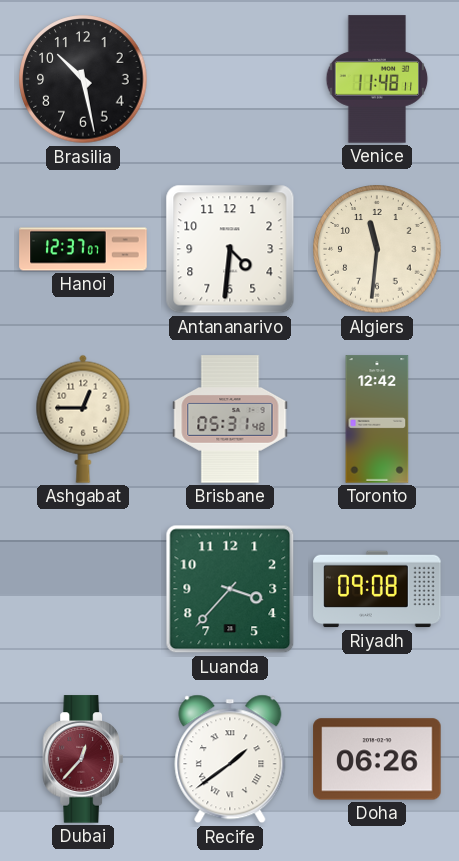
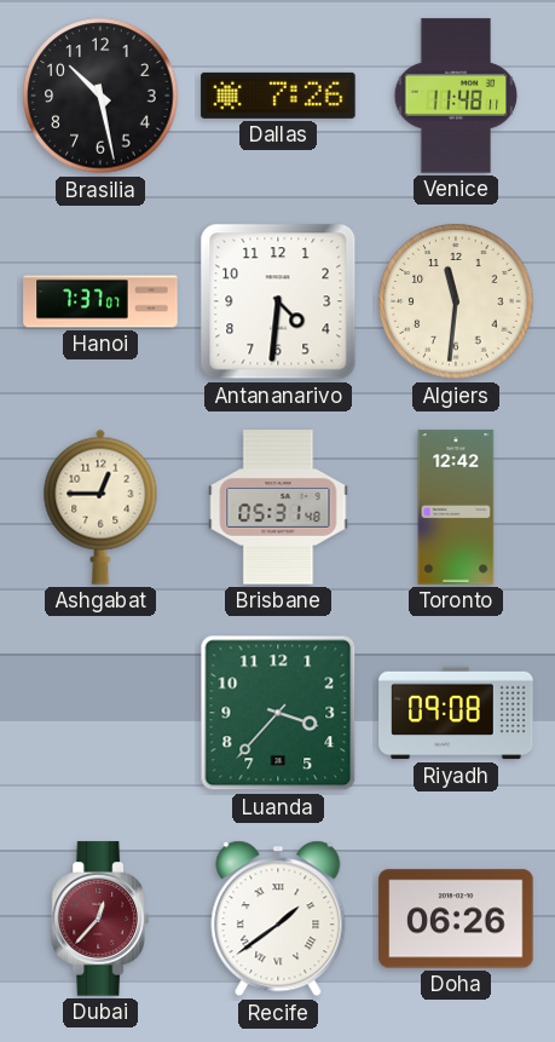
Dallas: none -> 7:26 (278, 96)
Hanoi: 12:37 -> 7:37 (100, 301)
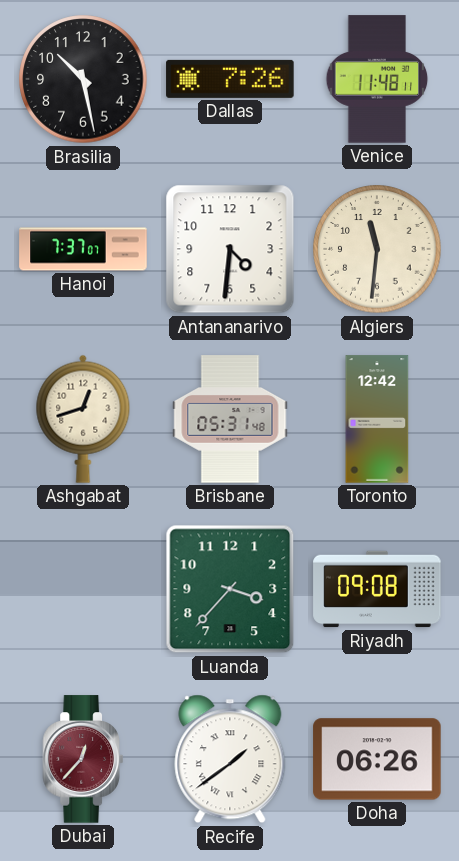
Ashgabat: 12:45 -> 12:42 (83, 419)
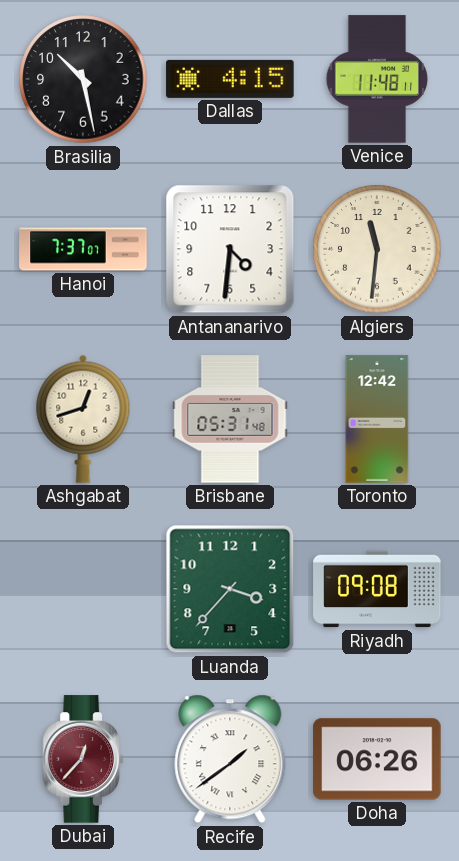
Dallas: 7:26 -> 4:15 (230, 79)
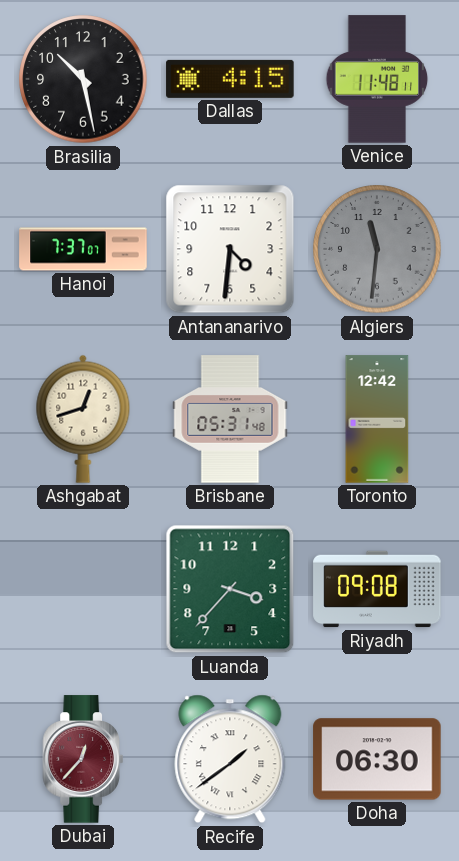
Algiers dial: cream -> grey (377, 249)
Doha: 06:26 -> 06:30 (377, 759)
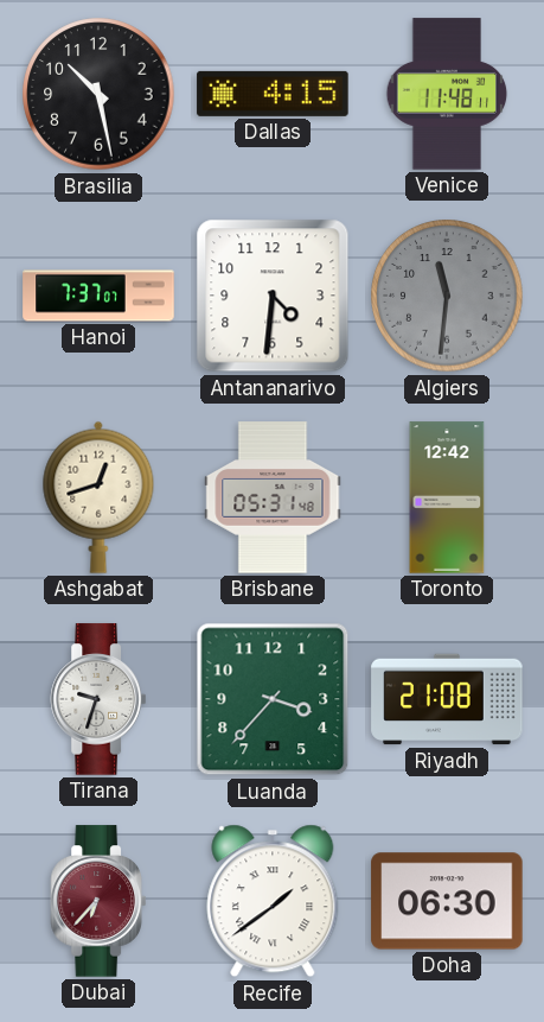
Tirana: none -> 9:33 (97, 699)
Riyadh: 09:08 -> 21:08 (447, 699)
Dubai: 12:37 -> 6:37 (97, 901)
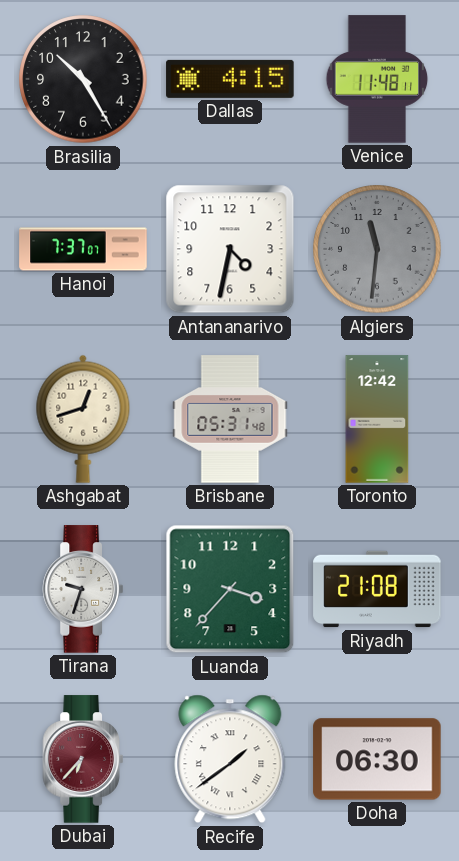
Brasilia: 10:28 -> 10:25 (83, 79)
Antananarivo: 4:31 -> 4:32 (230, 249)
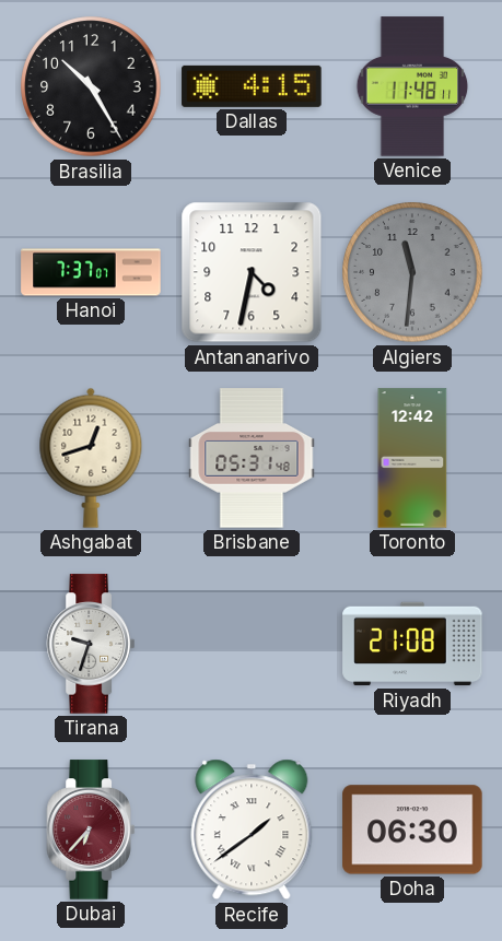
Luanda: 3:37 -> none (230, 589)
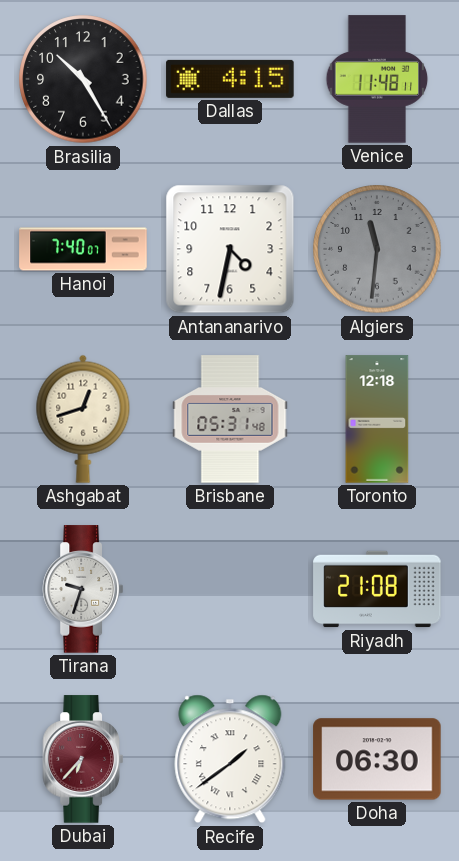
Hanoi: 7:37 -> 7:40 (83, 249)
Toronto: 12:42 -> 12:18 (377, 419)
